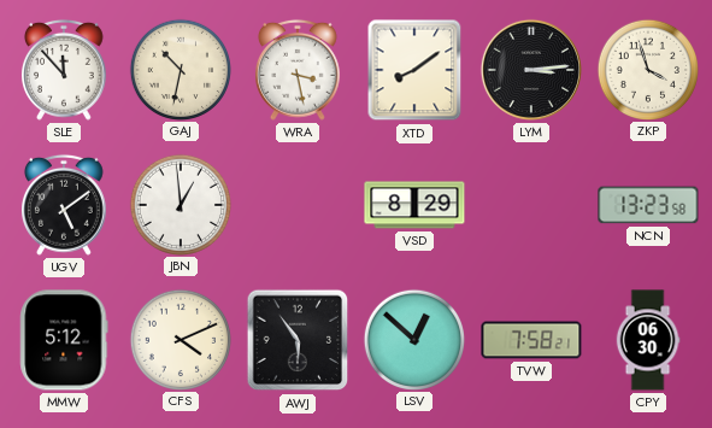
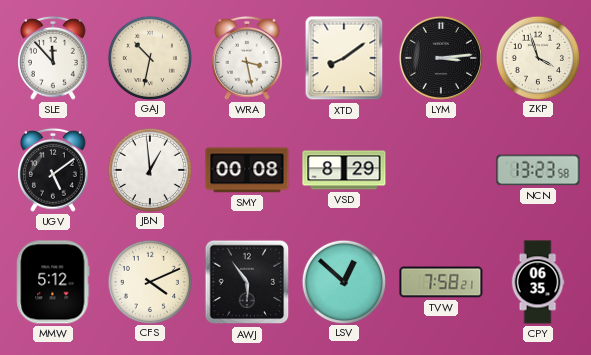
SMY: none -> 00:08 (247, 170)
CPY: 06:30 -> 06:35 (538, 282)
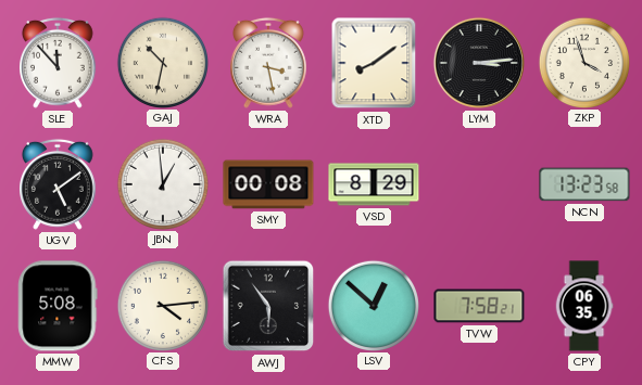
MMW: 5:12 -> 5:08 (58, 306)
CFS: 4:11 -> 4:14 (162, 305)
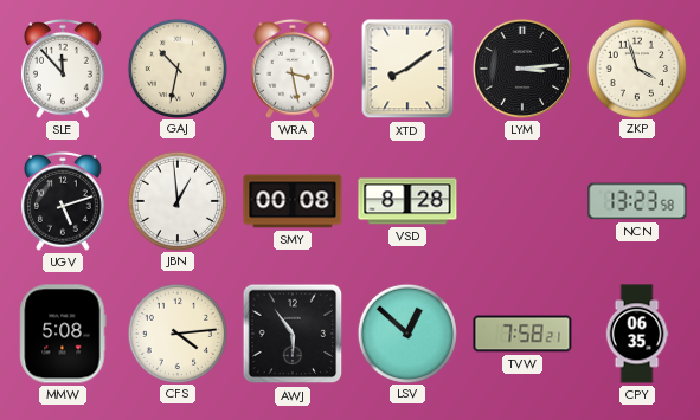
UGV: 5:09 -> 5:12 (64, 201)
VSD: 8:29 -> 8:28 (407, 201)
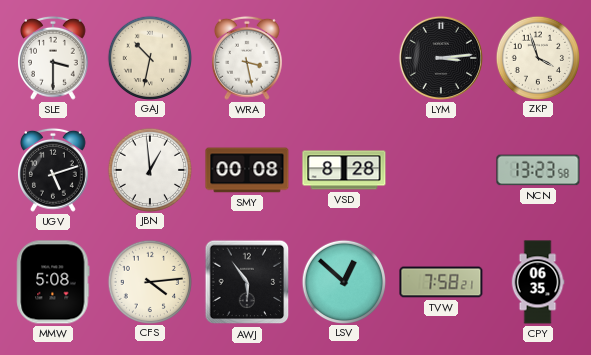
SLE: 11:53 -> 3:30 (54, 58)
XTD: 8:09 -> none (407, 69)
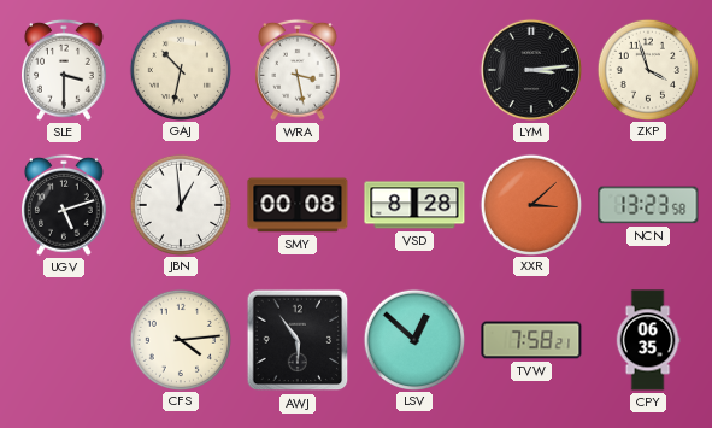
XXR: none -> 3:08 (530, 204)
MMW: 5:08 -> none (53, 282)
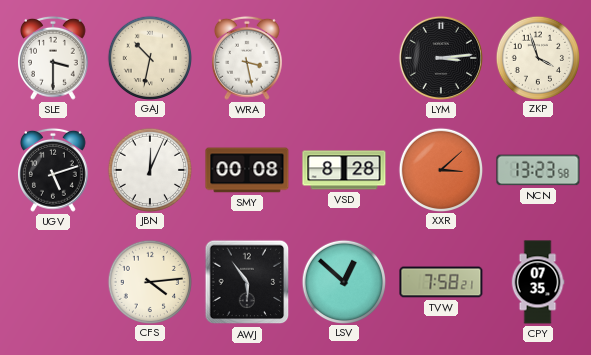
JBN: 12:59 -> 12:04 (149, 169)
CPY: 06:35 -> 07:35 (538, 282)
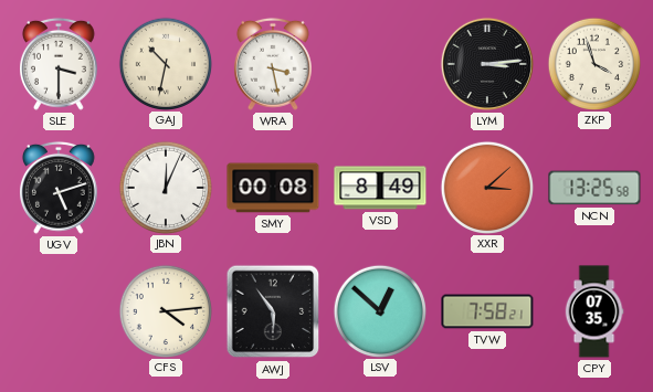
VSD: 8:28 -> 8:49 (380, 188)
NCN: 13:23 -> 13:25 (594, 188)
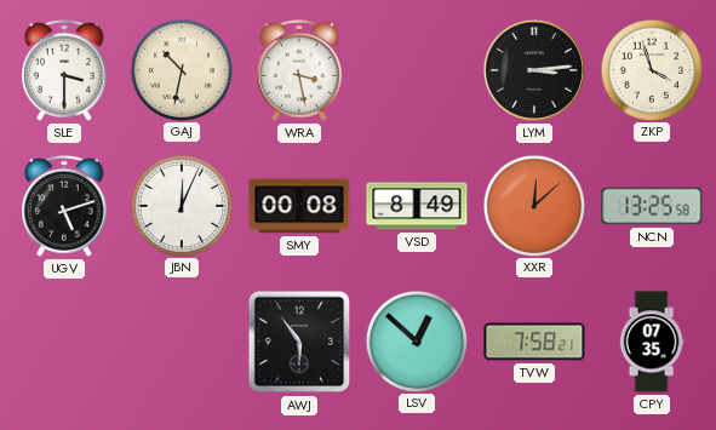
XXR: 3:08 -> 12:08 (533, 205)
CFS: 4:14 -> none (165, 310)
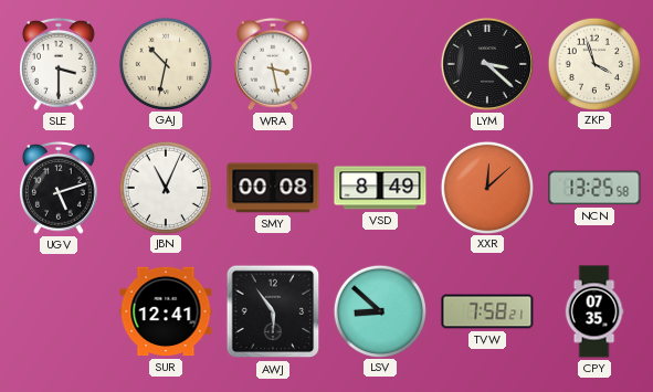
LYM: 3:14 -> 3:22 (487, 64)
JBN: 12:04 -> 11:04 (165, 187)
SUR: none -> 12:41 (166, 311)
LSV: 12:52 -> 8:52 (379, 310)
